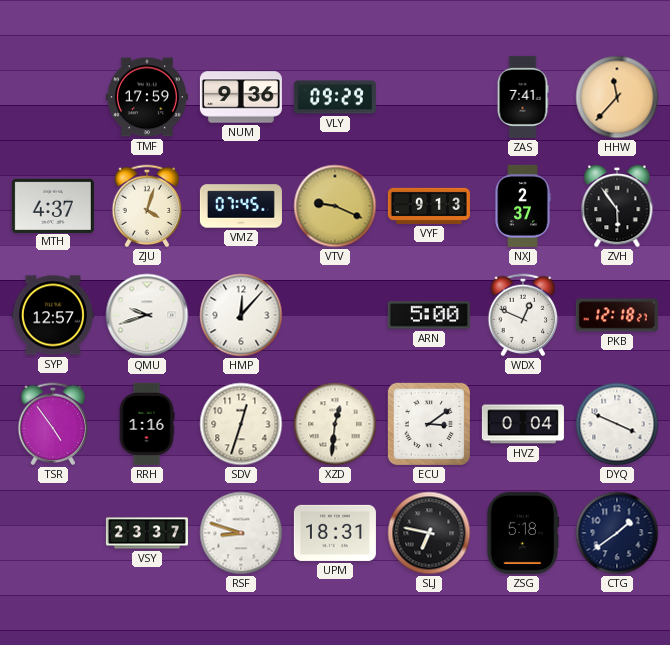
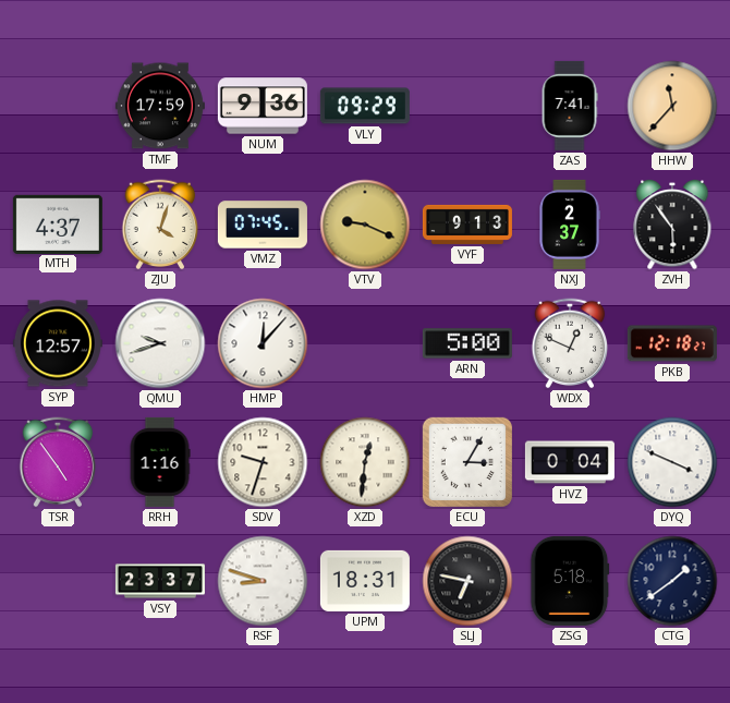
SDV: 12:33 -> 9:33 (263, 462)
ECU: 3:09 -> 3:05 (467, 462)
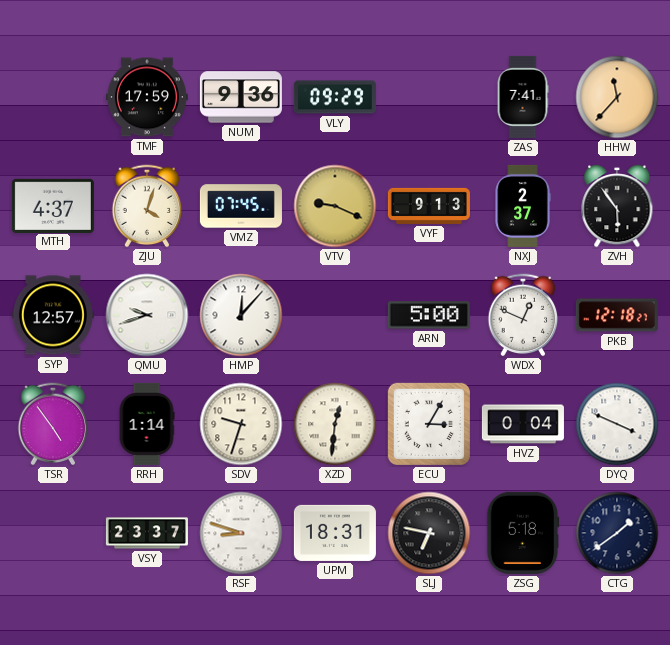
RRH: 1:16 -> 1:14 (147, 424)
